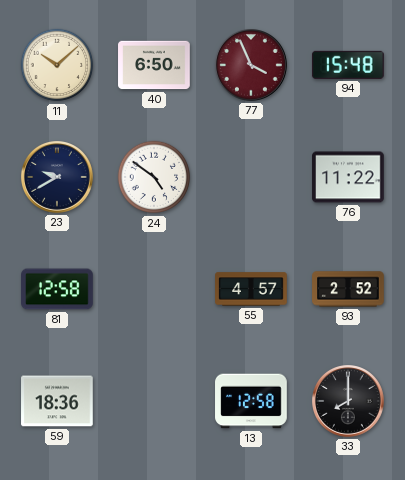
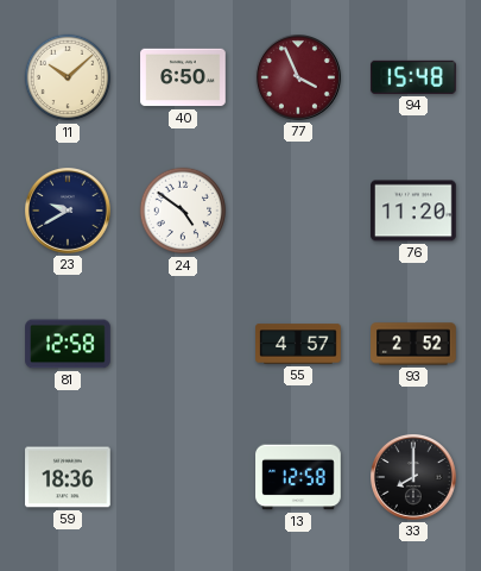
76: 11:22 -> 11:20 (413, 211)
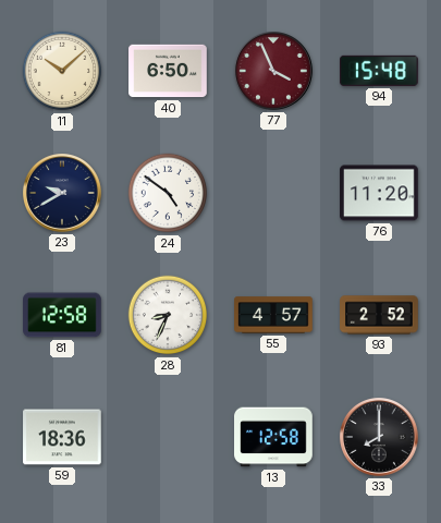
28: none -> 8:34 (168, 315)
